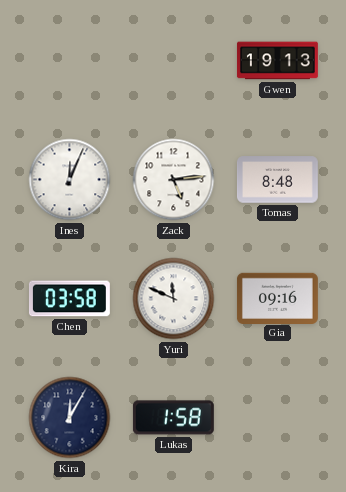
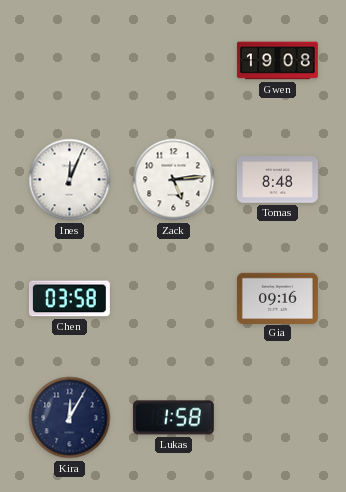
Gwen: 19:13 -> 19:08 (277, 61)
Yuri: 11:49 -> none (174, 299)
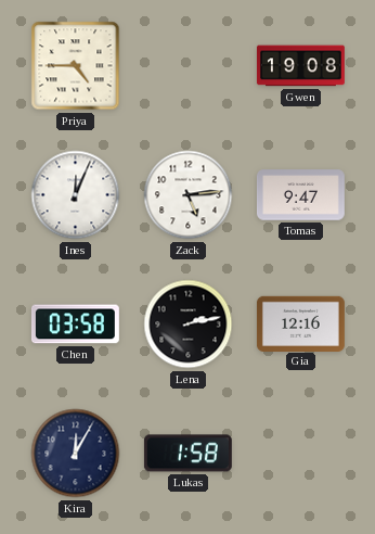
Priya: none -> 4:45 (76, 66)
Tomas: 8:48 -> 9:47 (300, 195)
Lena: none -> 2:13 (189, 325)
Gia: 09:16 -> 12:16 (300, 323)
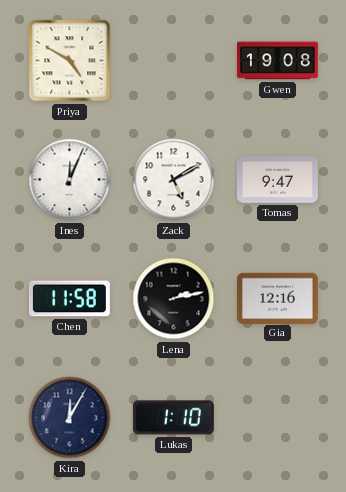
Priya: 4:45 -> 4:50 (70, 61)
Zack: 5:14 -> 5:10 (174, 180)
Chen: 03:58 -> 11:58 (69, 299)
Lukas: 1:58 -> 1:10 (173, 418)
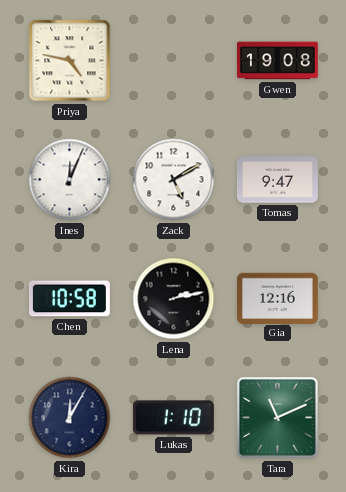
Priya: 4:50 -> 4:47 (70, 61)
Chen: 11:58 -> 10:58 (69, 299)
Tara: none -> 11:11 (278, 418)
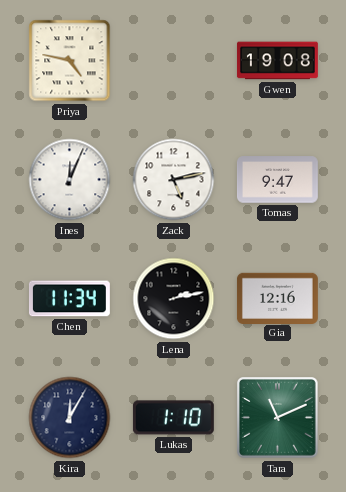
Zack: 5:10 -> 5:13 (174, 180)
Chen: 10:58 -> 11:34 (69, 299)
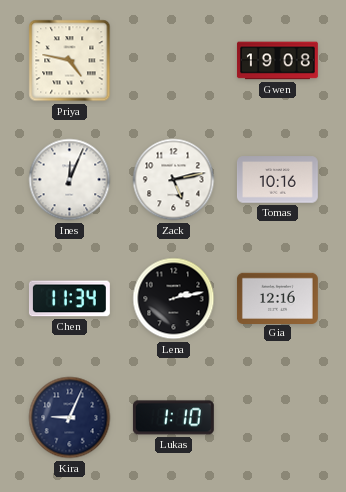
Tomas: 9:47 -> 10:16 (277, 180)
Kira: 12:05 -> 9:04 (70, 418)
Tara: 11:11 -> none (278, 418)
